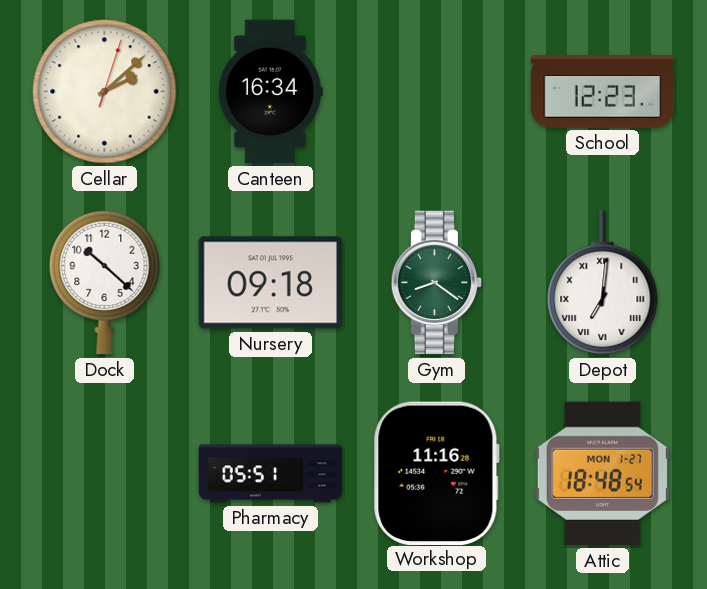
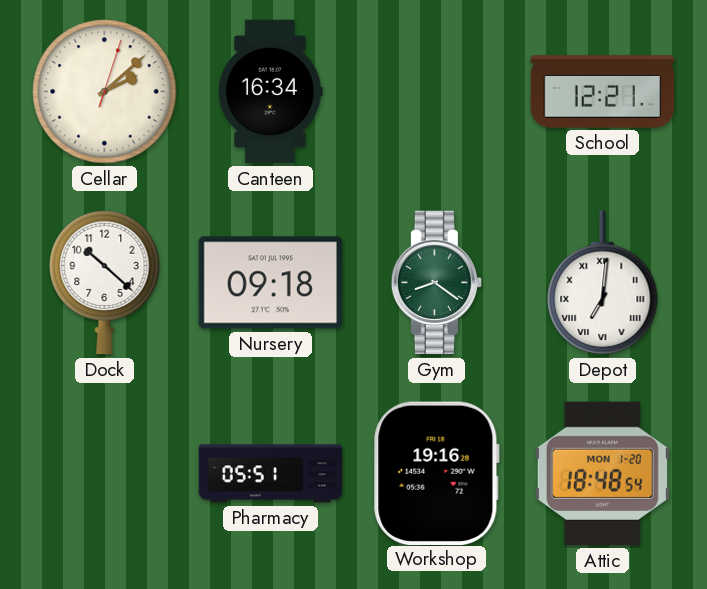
School: 12:23 -> 12:21 (603, 92)
Workshop: 11:16 -> 19:16 (436, 473)
Attic date: MON 1-27 -> MON 1-20 (602, 474)
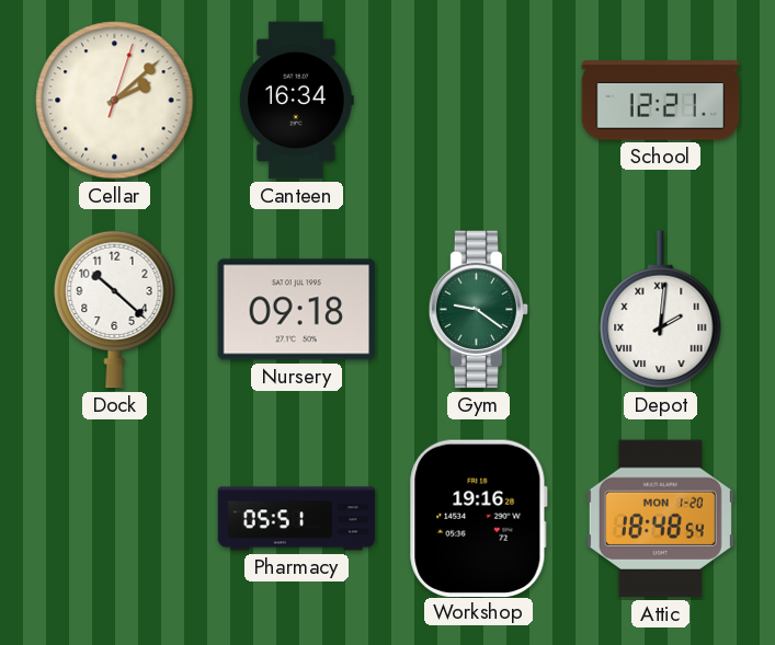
Gym: 8:21 -> 9:21 (479, 310)
Depot: 7:01 -> 2:01 (661, 310)
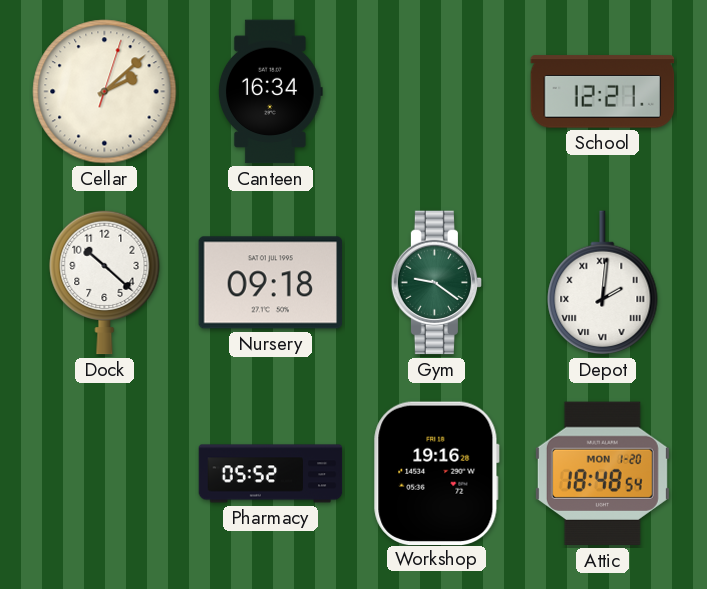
Pharmacy: 05:51 -> 05:52 (271, 474)
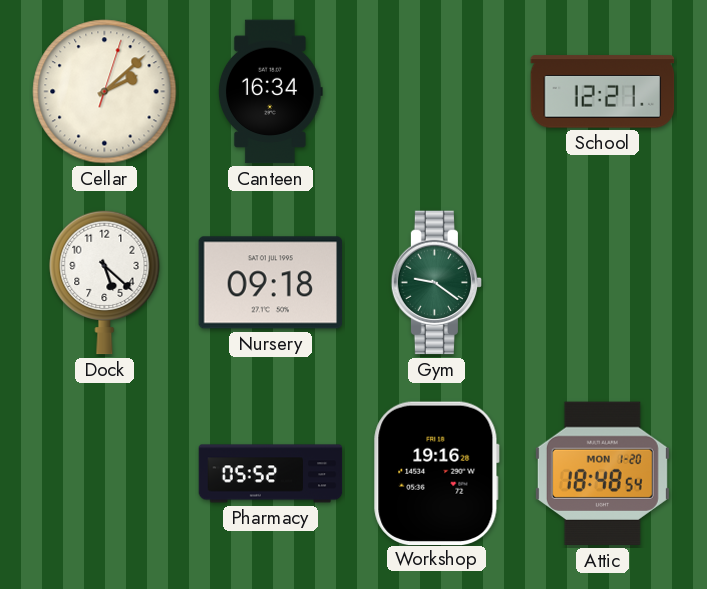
Dock: 10:22 -> 5:22 (105, 282)
Depot: 2:01 -> none (603, 283)
